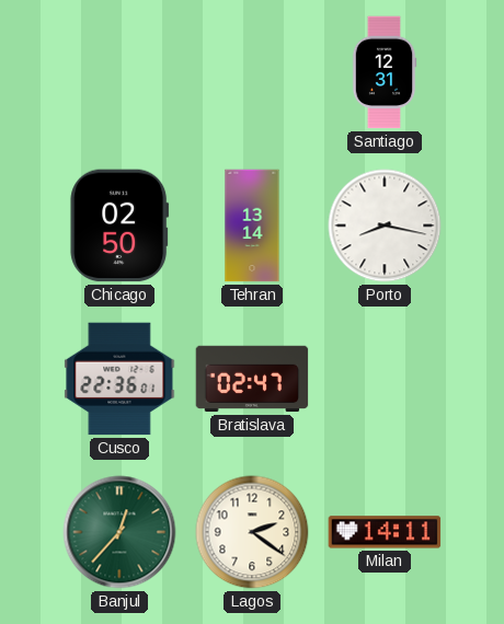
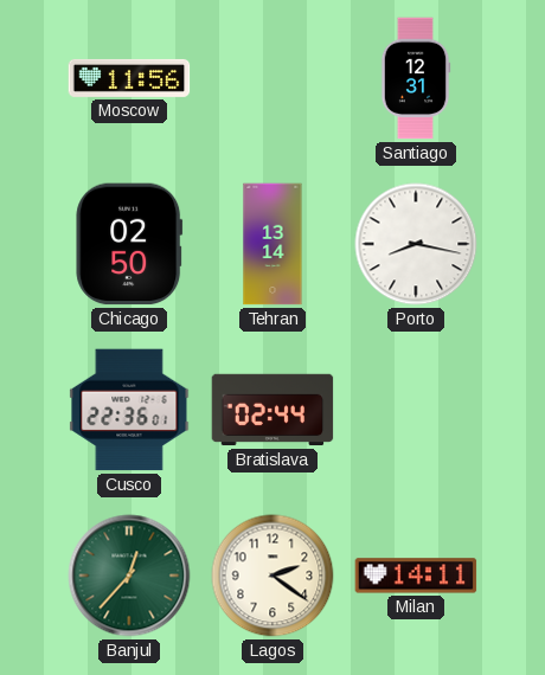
Moscow: none -> 11:56 (129, 78)
Bratislava: 02:47 -> 02:44 (272, 410)
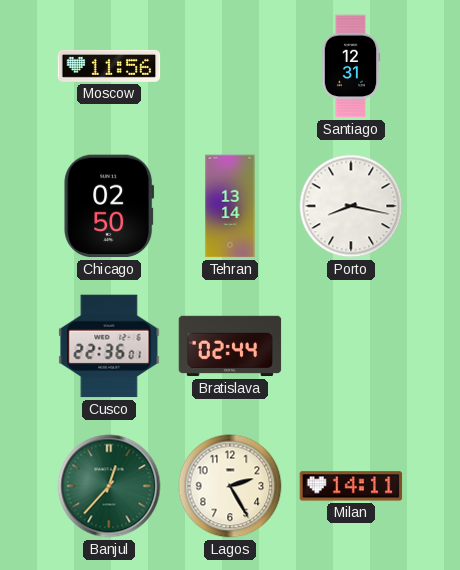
Lagos: 2:21 -> 2:25 (230, 486)
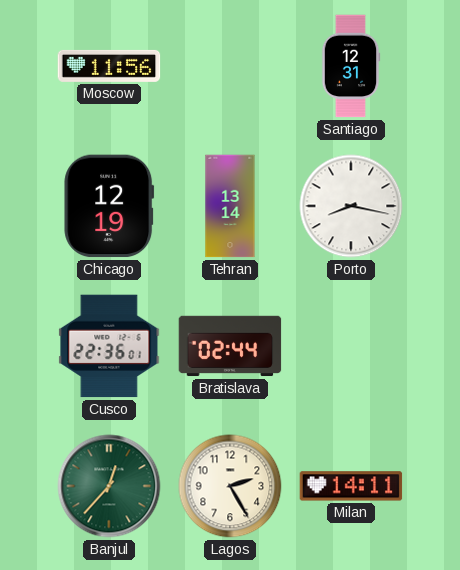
Chicago: 02:50 -> 12:19 (109, 206)
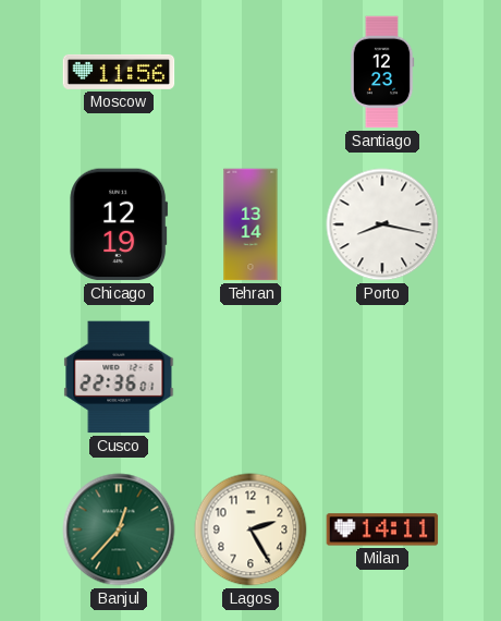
Santiago: 12:31 -> 12:23 (382, 72)
Bratislava: 02:44 -> none (230, 346)
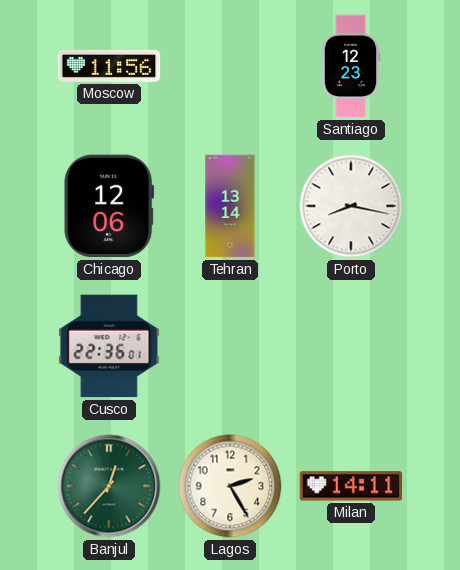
Chicago: 12:19 -> 12:06 (109, 206)
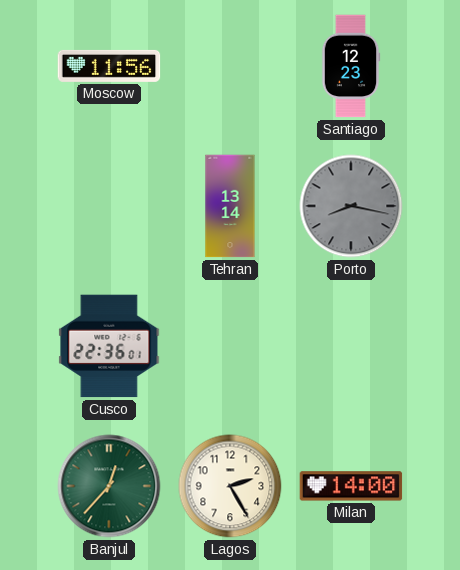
Chicago: 12:06 -> none (109, 206)
Porto dial: white -> grey (351, 206)
Milan: 14:11 -> 14:00 (351, 486)
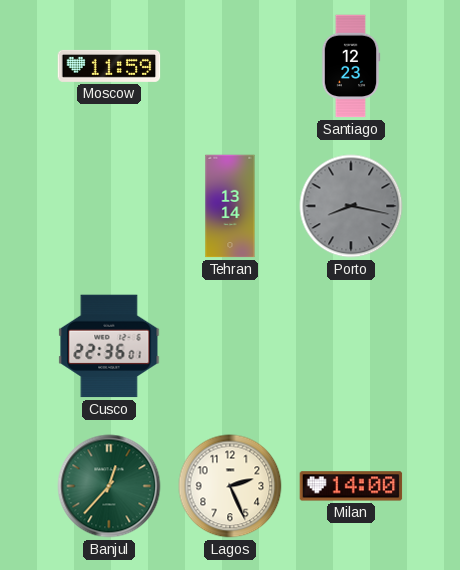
Moscow: 11:56 -> 11:59 (109, 66)
Lagos: 2:25 -> 2:26 (230, 486)
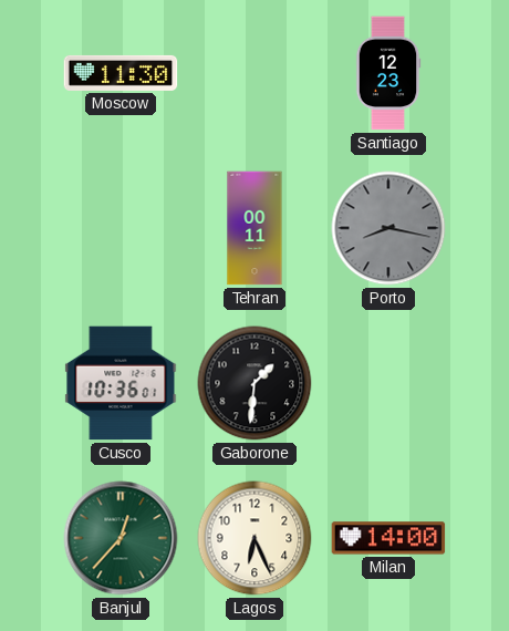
Moscow: 11:59 -> 11:30 (121, 73)
Tehran: 13:14 -> 00:11 (254, 228)
Cusco: 22:36 -> 10:36 (121, 383)
Gaborone: none -> 1:31 (254, 383)
Lagos: 2:26 -> 6:26 (254, 538)
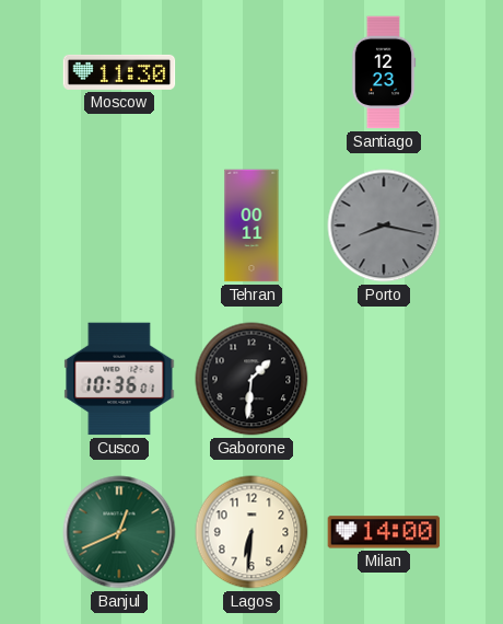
Banjul: 12:37 -> 12:41 (119, 532)
Lagos: 6:26 -> 6:31 (251, 532)
